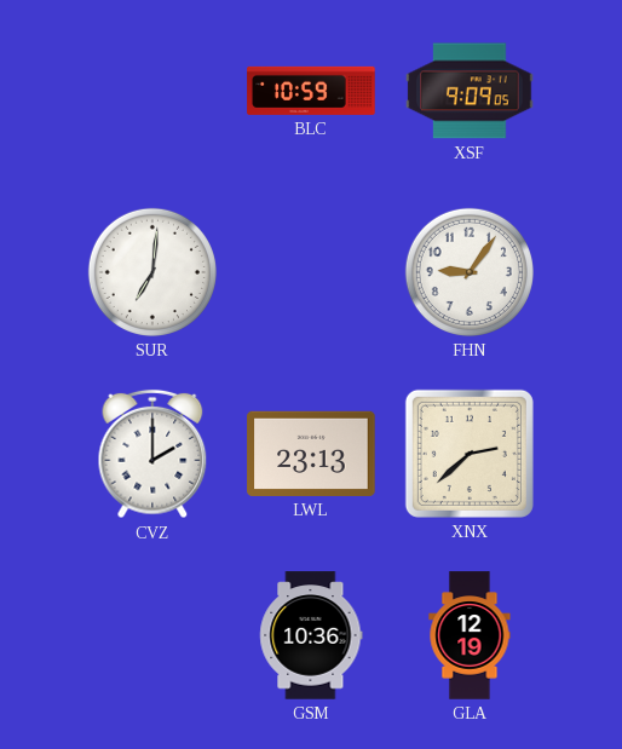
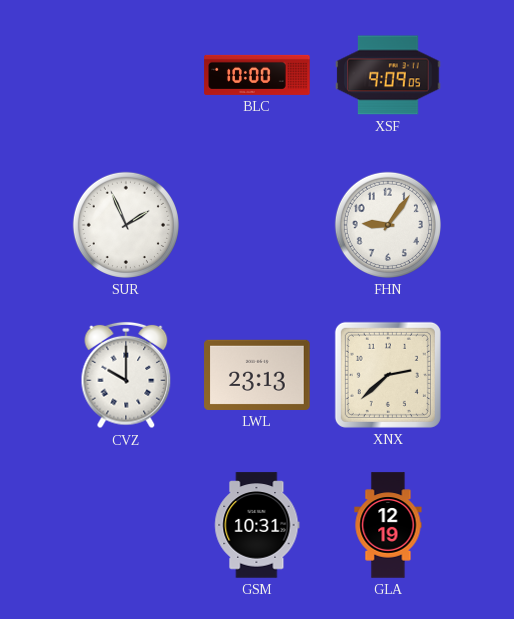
BLC: 10:59 -> 10:00 (257, 75)
SUR: 7:01 -> 1:56 (126, 225)
CVZ: 2:00 -> 10:00 (126, 375)
GSM: 10:36 -> 10:31 (257, 525)
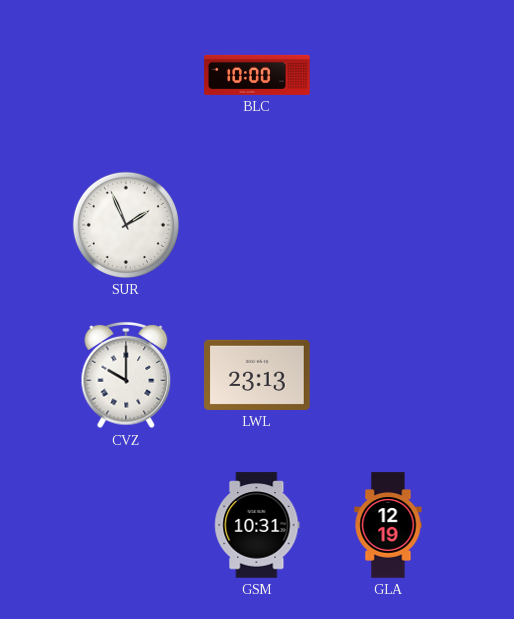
XSF: 9:09 -> none (388, 75)
FHN: 9:06 -> none (388, 225)
XNX: 2:38 -> none (388, 375)
